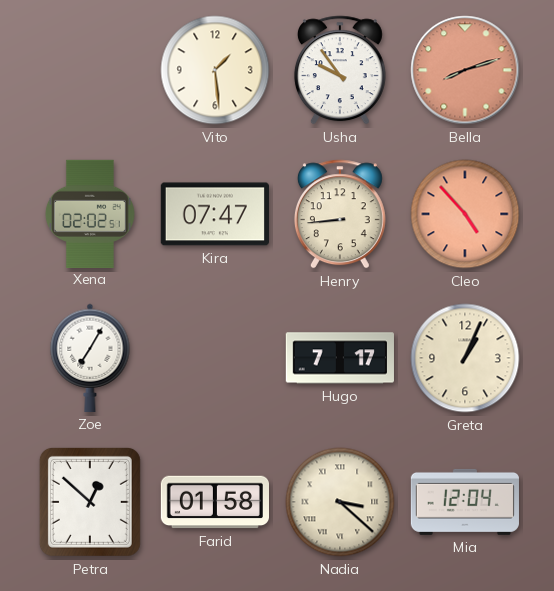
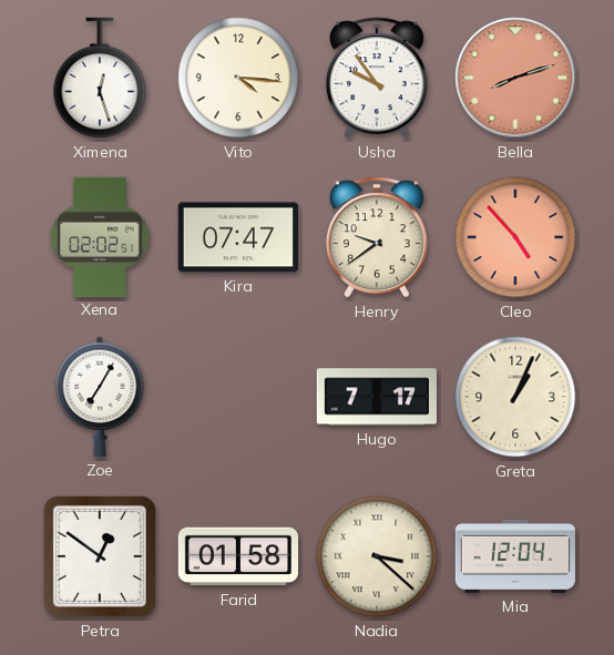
Ximena: none -> 12:27 (100, 78)
Vito: 1:29 -> 4:16 (238, 78)
Henry: 8:44 -> 9:39 (377, 237)
Petra: 12:52 -> 12:51 (100, 556)
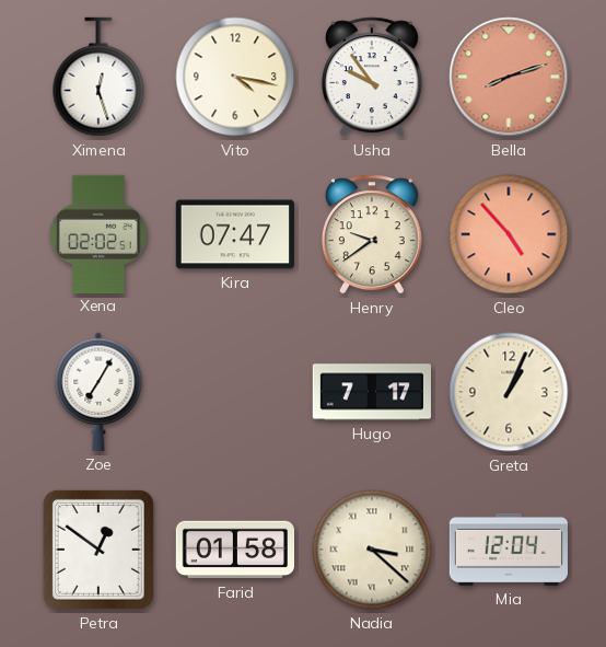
Vito: 4:16 -> 4:17 (235, 77)
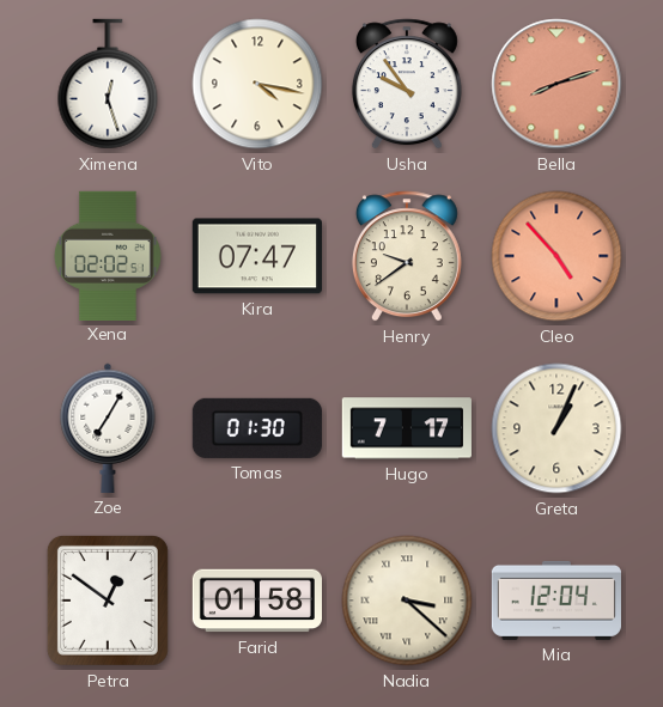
Tomas: none -> 01:30 (257, 428)
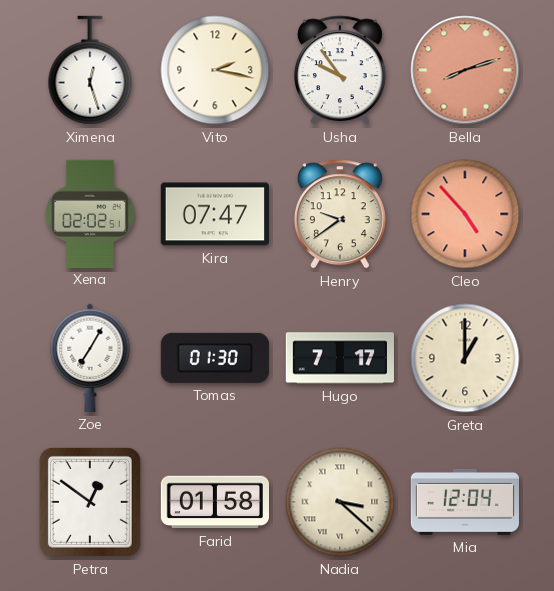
Vito: 4:17 -> 2:17 (215, 70)
Greta: 1:04 -> 1:00 (465, 358)
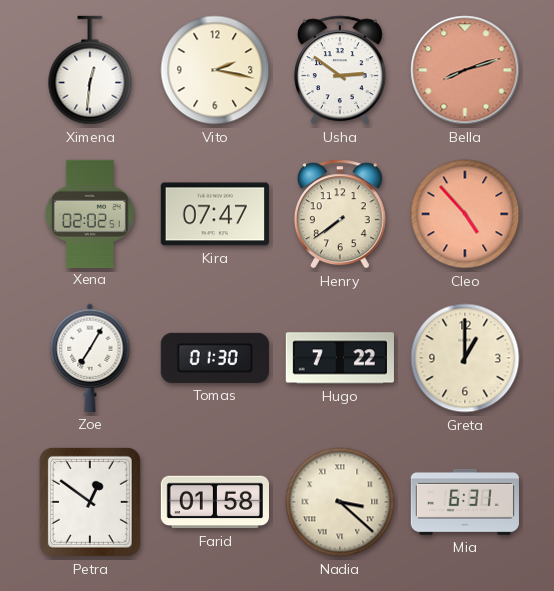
Ximena: 12:27 -> 12:31 (90, 70)
Usha: 9:54 -> 2:51 (340, 70)
Henry: 9:39 -> 7:39 (340, 214)
Hugo: 7:17 -> 7:22 (340, 358)
Mia: 12:04 -> 6:31 (465, 502)
